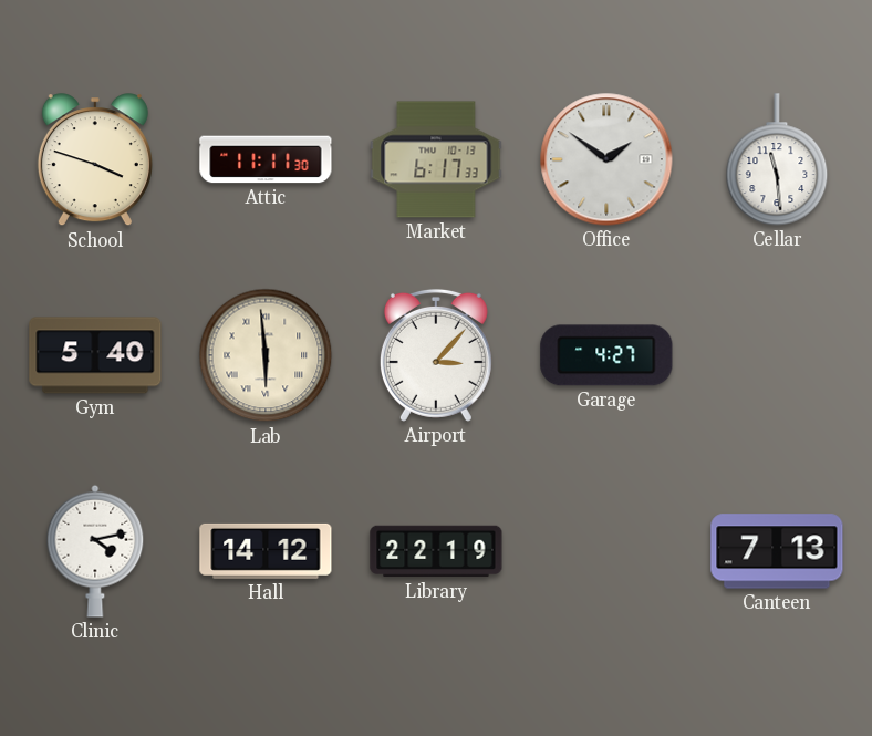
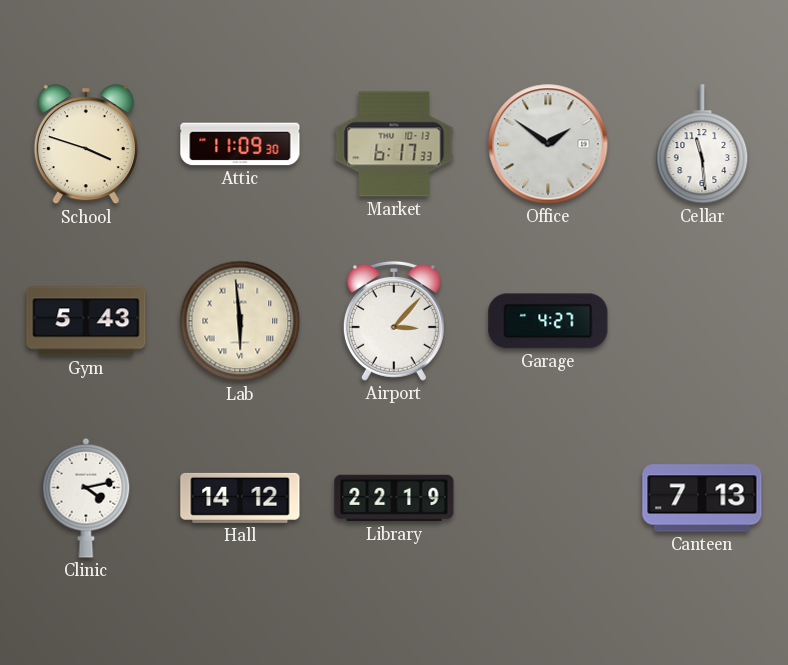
Attic: 11:11 -> 11:09 (240, 144)
Gym: 5:40 -> 5:43 (86, 321)
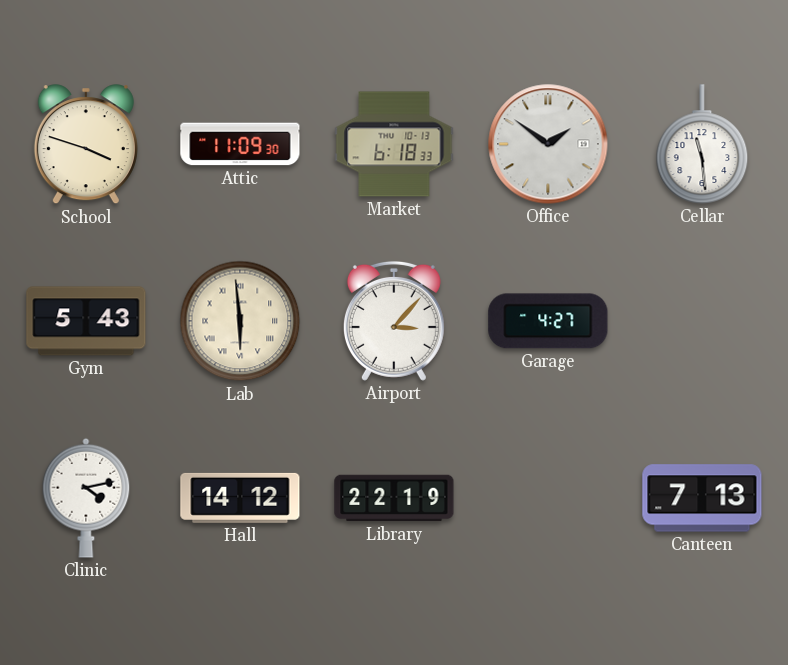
Market: 6:17 -> 6:18 (394, 144)
